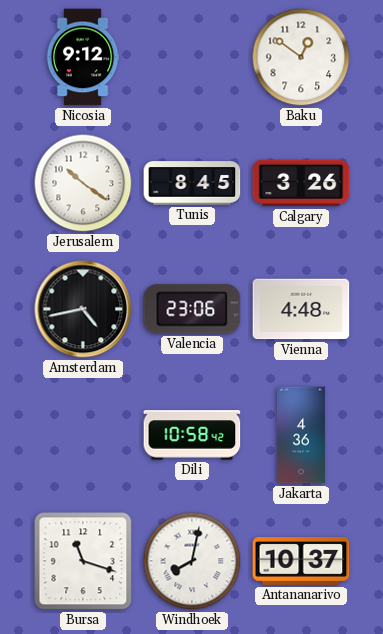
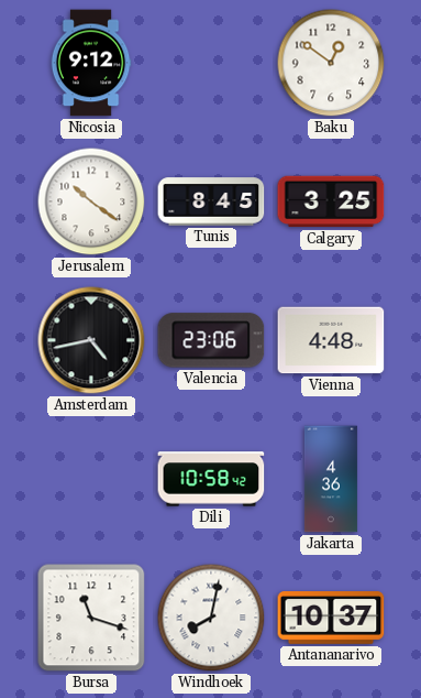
Calgary: 3:26 -> 3:25 (331, 201)
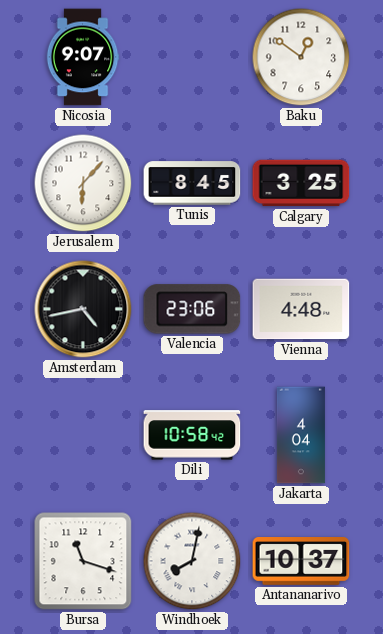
Nicosia: 9:12 -> 9:07 (83, 57)
Jerusalem: 10:21 -> 6:07 (83, 183)
Jakarta: 4:36 -> 4:04 (301, 435)
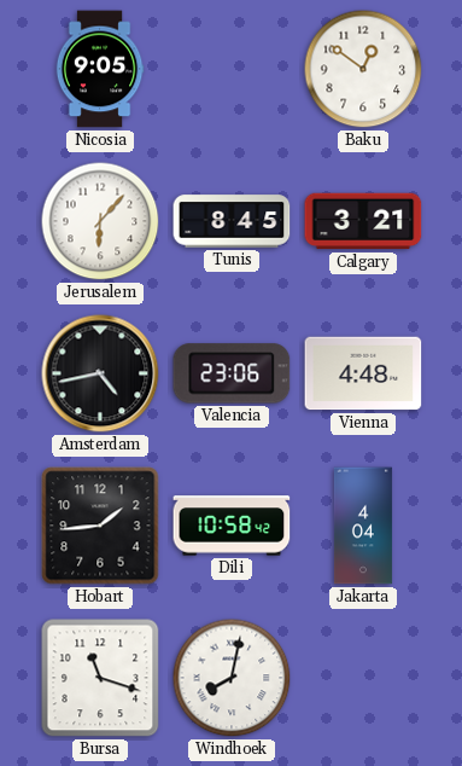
Nicosia: 9:07 -> 9:05 (100, 69)
Calgary: 3:25 -> 3:21 (363, 221)
Hobart: none -> 1:44 (100, 526)
Antananarivo: 10:37 -> none (301, 562)
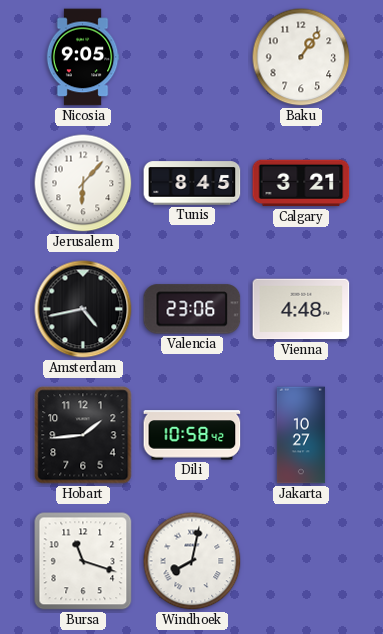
Baku: 12:51 -> 1:06 (301, 57)
Jakarta: 4:04 -> 10:27 (301, 435)
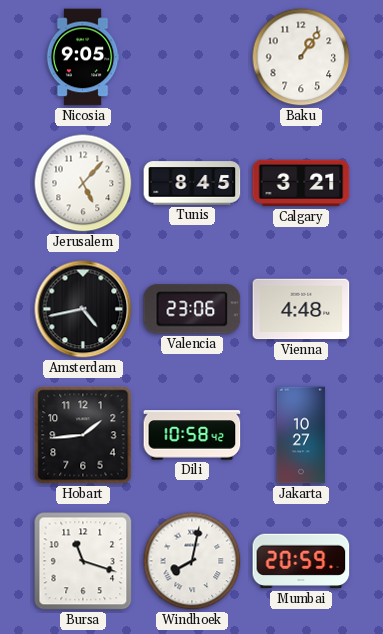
Jerusalem: 6:07 -> 5:07 (83, 183)
Mumbai: none -> 20:59 (301, 561)
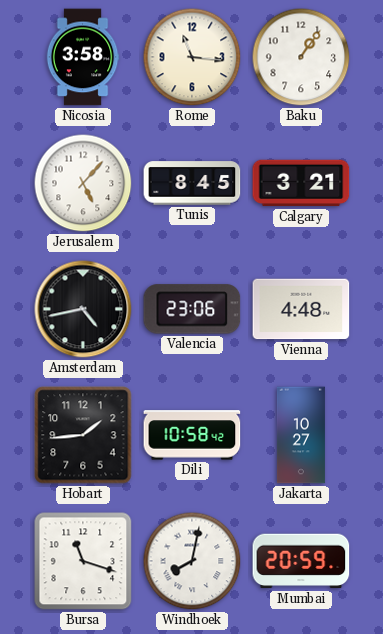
Nicosia: 9:05 -> 3:58 (83, 57)
Rome: none -> 11:16 (192, 57)
